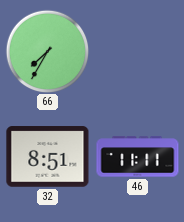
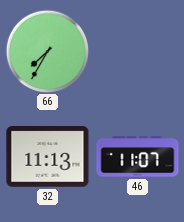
32: 8:51 -> 11:13 (48, 157)
46: 11:11 -> 11:07 (138, 157)
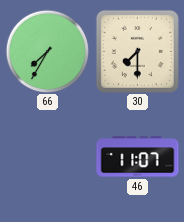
30: none -> 7:30 (137, 51)
32: 11:13 -> none (48, 157)
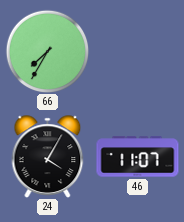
30: 7:30 -> none (137, 51)
24: none -> 4:05 (48, 157)
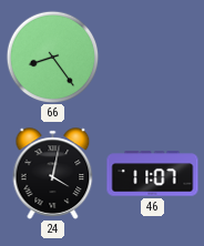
66: 7:35 -> 8:24 (52, 57)
24: 4:05 -> 4:02 (53, 174)
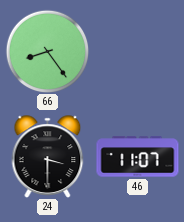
24: 4:02 -> 3:30 (48, 157)
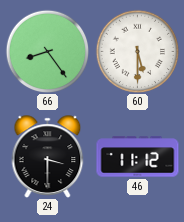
60: none -> 5:30 (137, 51)
46: 11:07 -> 11:12 (138, 157)
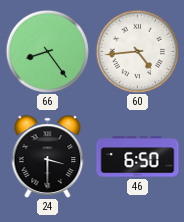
60: 5:30 -> 4:44 (137, 51)
46: 11:12 -> 6:50 (138, 157)
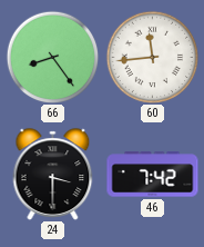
60: 4:44 -> 11:44 (152, 57)
46: 6:50 -> 7:42 (153, 175)
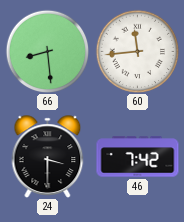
66: 8:24 -> 8:29 (47, 51)
